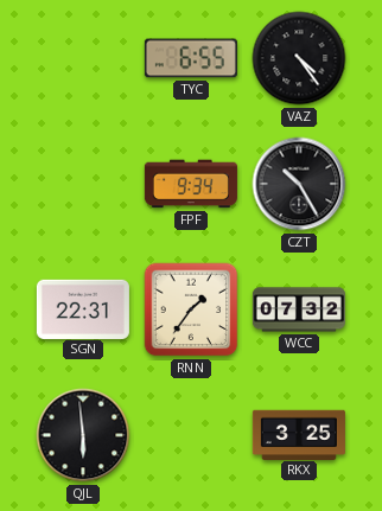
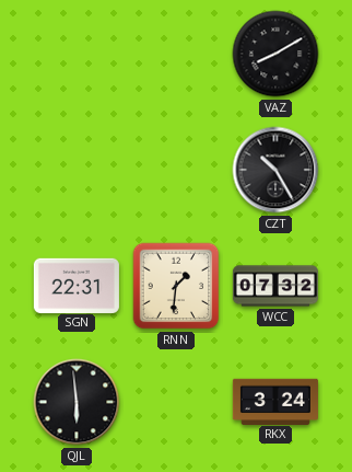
TYC: 6:55 -> none (191, 58)
VAZ: 4:24 -> 8:10 (275, 54)
FPF: 9:34 -> none (191, 184)
RNN: 1:36 -> 1:31 (176, 286)
RKX: 3:25 -> 3:24 (275, 401)
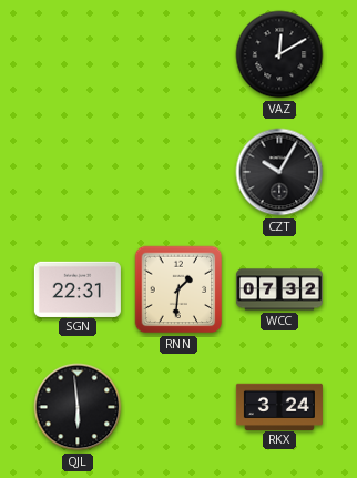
VAZ: 8:10 -> 12:10 (279, 54)
CZT: 10:25 -> 10:05 (279, 172)
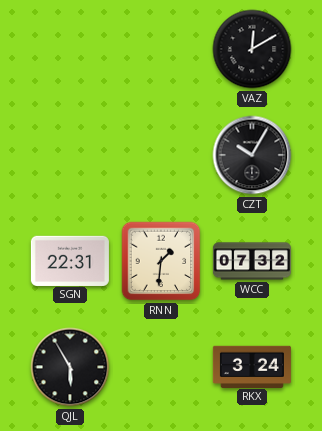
QJL: 5:59 -> 5:55 (70, 367)
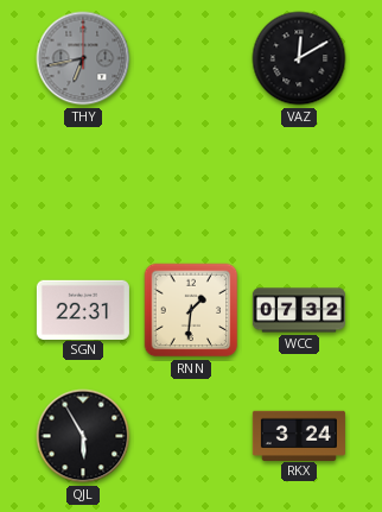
THY: none -> 6:43 (83, 58)
CZT: 10:05 -> none (252, 155)
